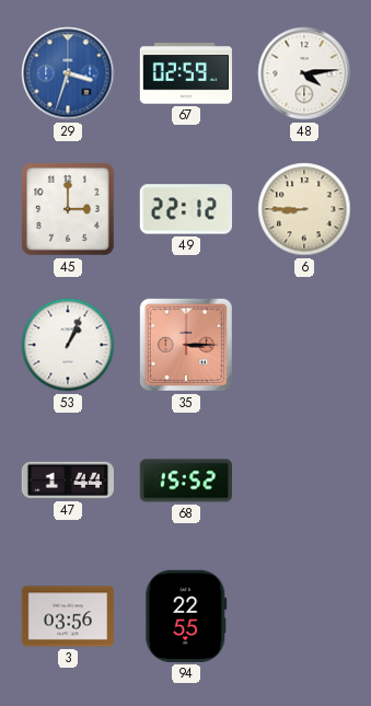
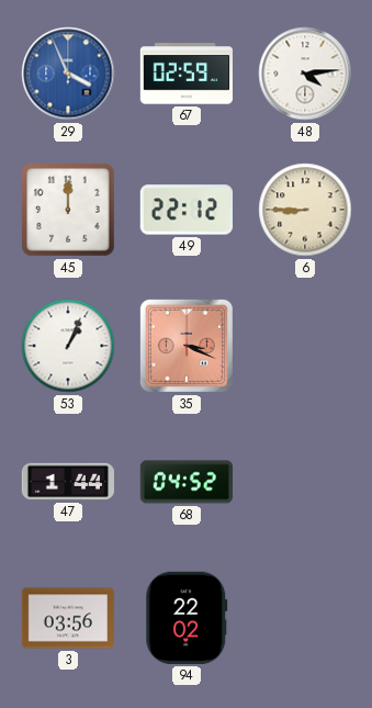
29: 3:33 -> 3:56 (68, 74)
45: 3:00 -> 12:00 (69, 211)
35: 3:15 -> 3:19 (187, 346)
68: 15:52 -> 04:52 (185, 482)
94: 22:55 -> 22:02 (187, 618)
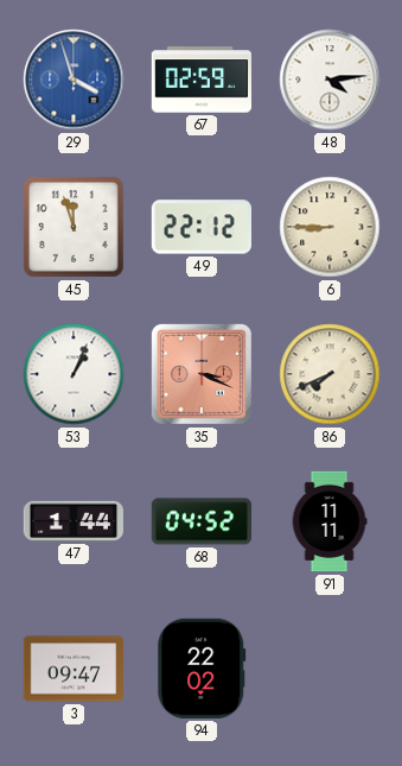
29: 3:56 -> 3:57 (74, 80)
45: 12:00 -> 11:57 (75, 228)
86: none -> 7:41 (330, 374)
91: none -> 11:11 (330, 521)
3: 03:56 -> 09:47 (72, 669)
